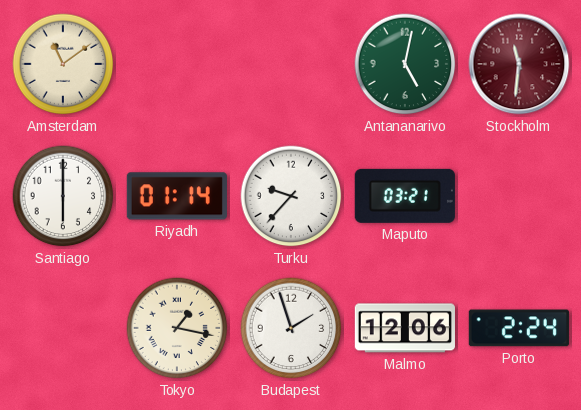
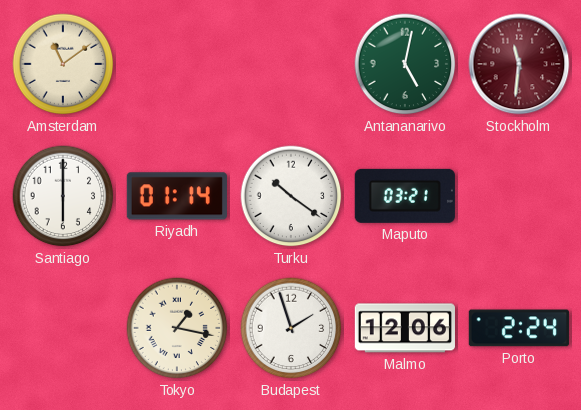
Turku: 9:37 -> 10:21 (291, 196)
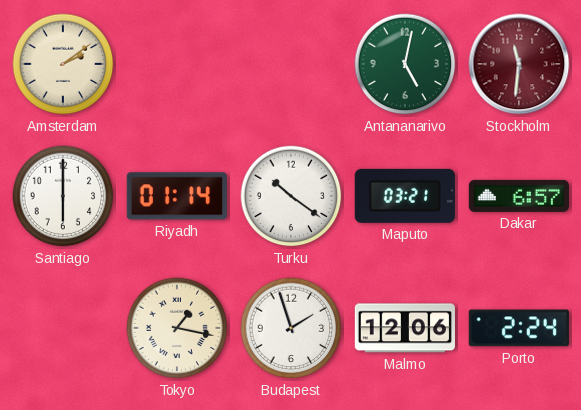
Amsterdam: 11:09 -> 2:09 (63, 64)
Dakar: none -> 6:57 (519, 196)
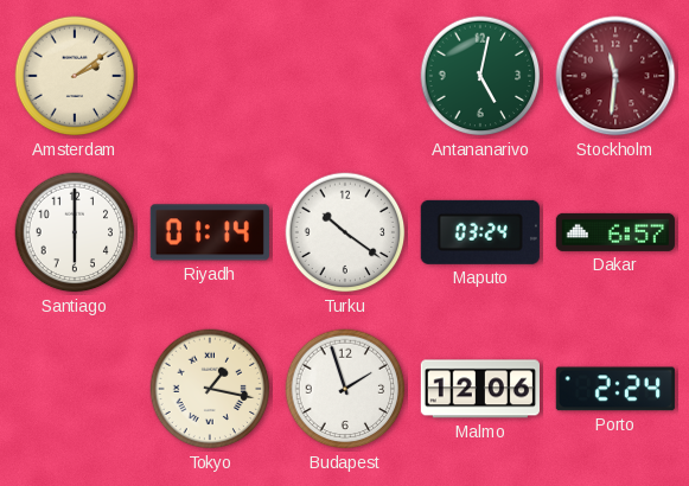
Maputo: 03:21 -> 03:24 (480, 232)
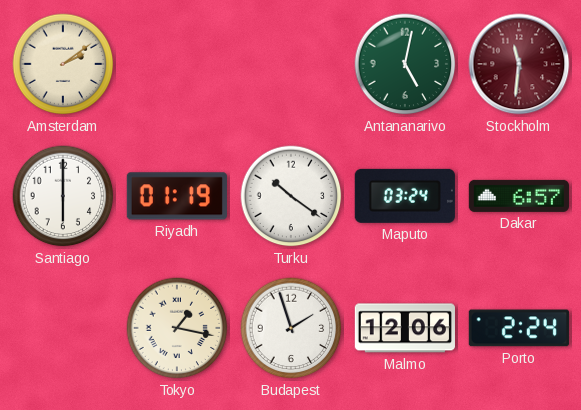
Riyadh: 01:14 -> 01:19 (177, 196)
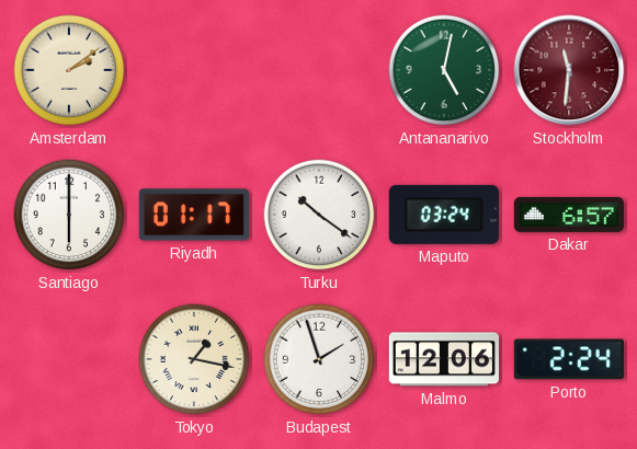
Riyadh: 01:19 -> 01:17 (194, 215)
